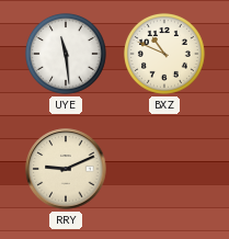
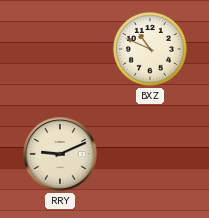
UYE: 11:29 -> none (66, 54)
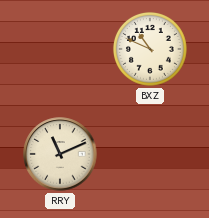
RRY: 9:11 -> 11:11 (60, 154)
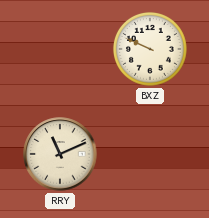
BXZ: 10:49 -> 9:49 (150, 49)
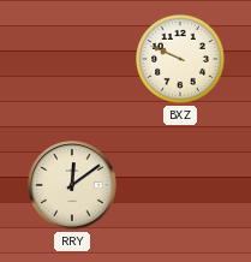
RRY: 11:11 -> 12:09 (72, 185)
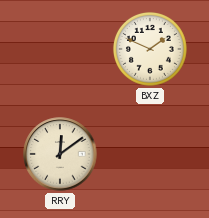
BXZ: 9:49 -> 1:49 (150, 49)
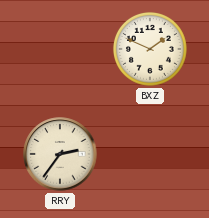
RRY: 12:09 -> 2:36 (60, 154)
